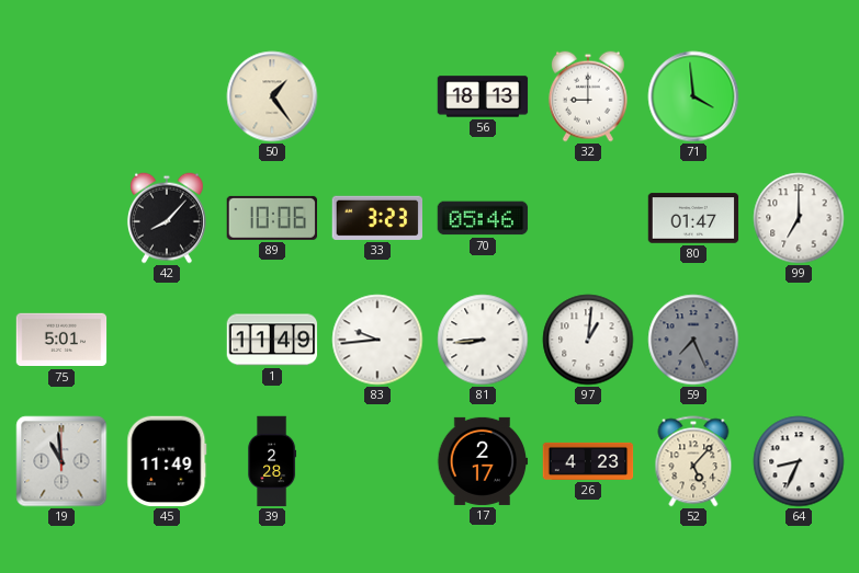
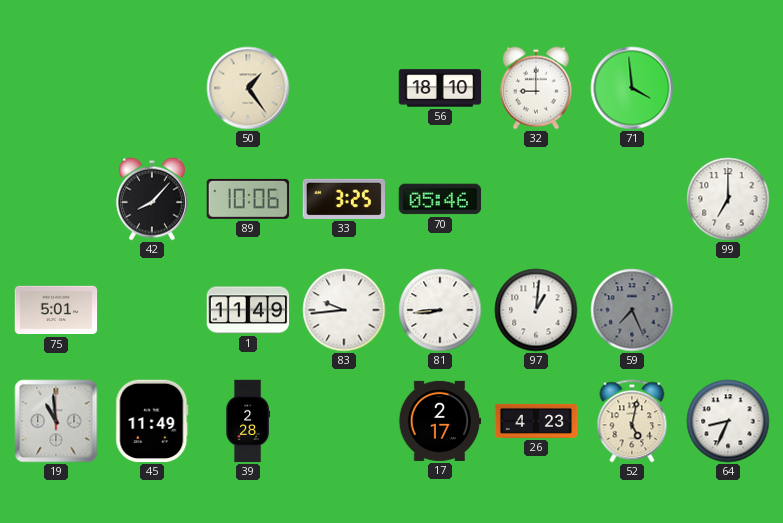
56: 18:13 -> 18:10 (440, 88)
33: 3:23 -> 3:25 (343, 199)
80: 01:47 -> none (693, 218)
52: 5:07 -> 5:02 (632, 421)
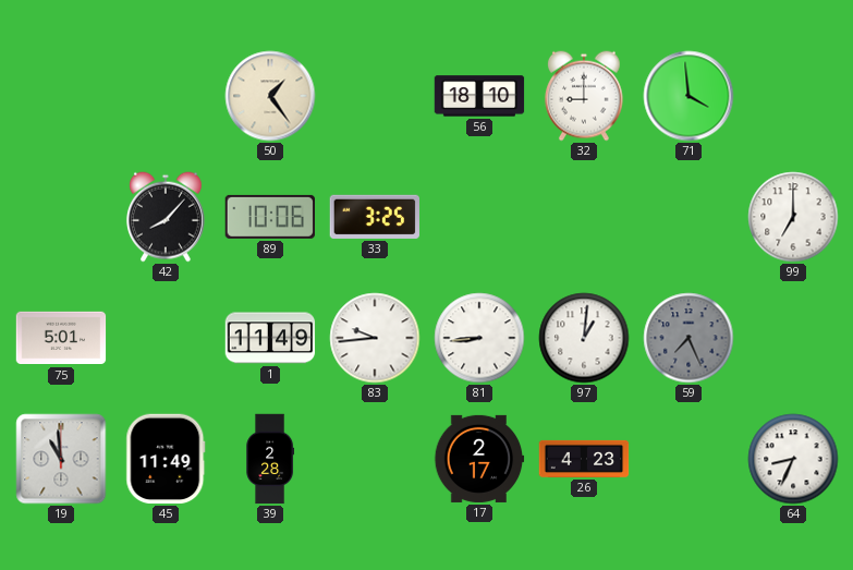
70: 05:46 -> none (440, 199)
52: 5:02 -> none (632, 421)
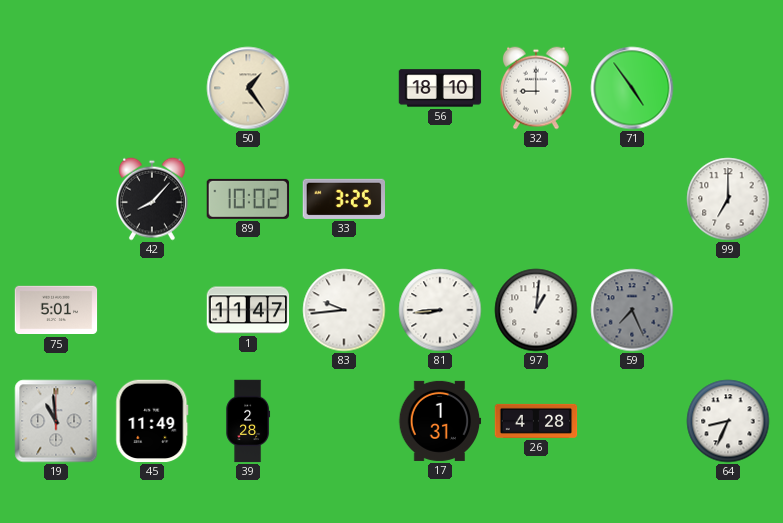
71: 3:59 -> 4:54 (632, 88)
89: 10:06 -> 10:02 (247, 199)
1: 11:49 -> 11:47 (248, 310)
17: 2:17 -> 1:31 (440, 421)
26: 4:23 -> 4:28 (536, 421)
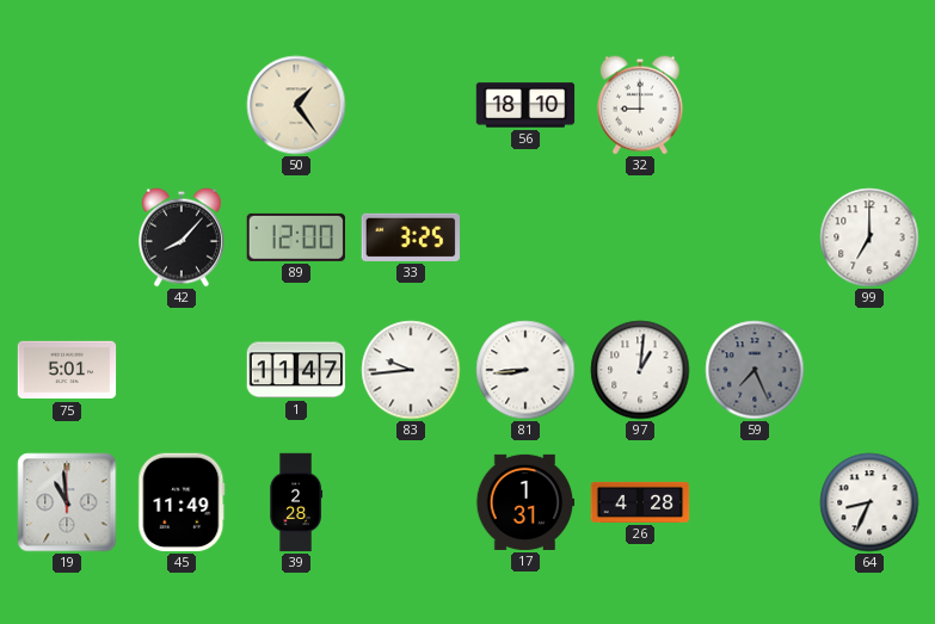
71: 4:54 -> none (632, 88)
89: 10:02 -> 12:00 (295, 237)
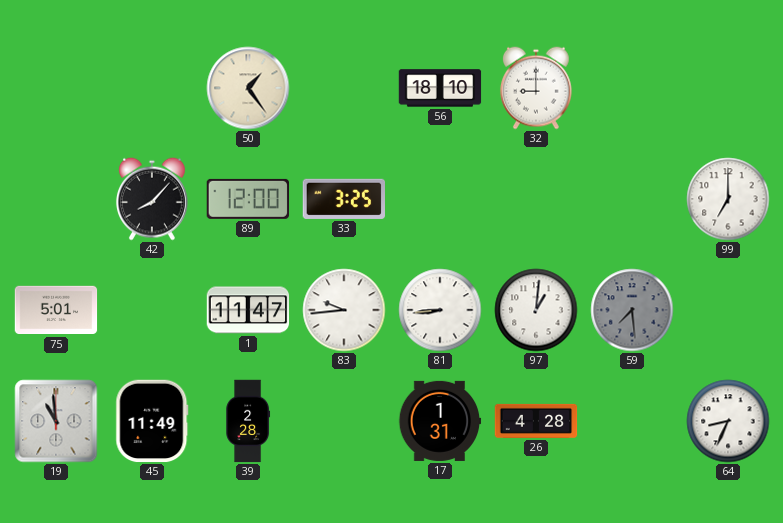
59: 7:26 -> 7:29 (632, 310)
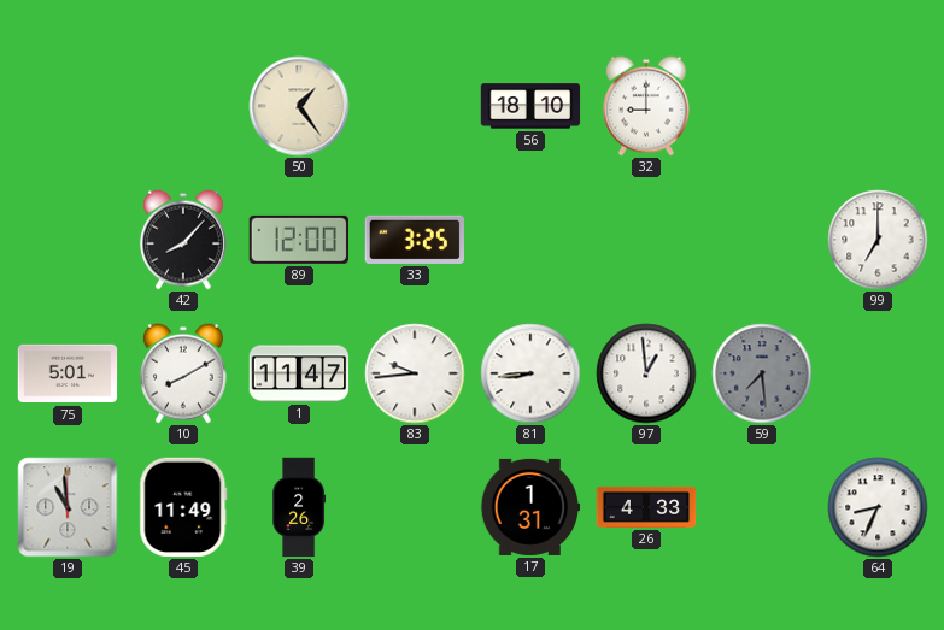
10: none -> 8:10 (183, 373)
97: 1:01 -> 12:59 (646, 373)
39: 2:28 -> 2:26 (299, 507)
26: 4:28 -> 4:33 (646, 507)
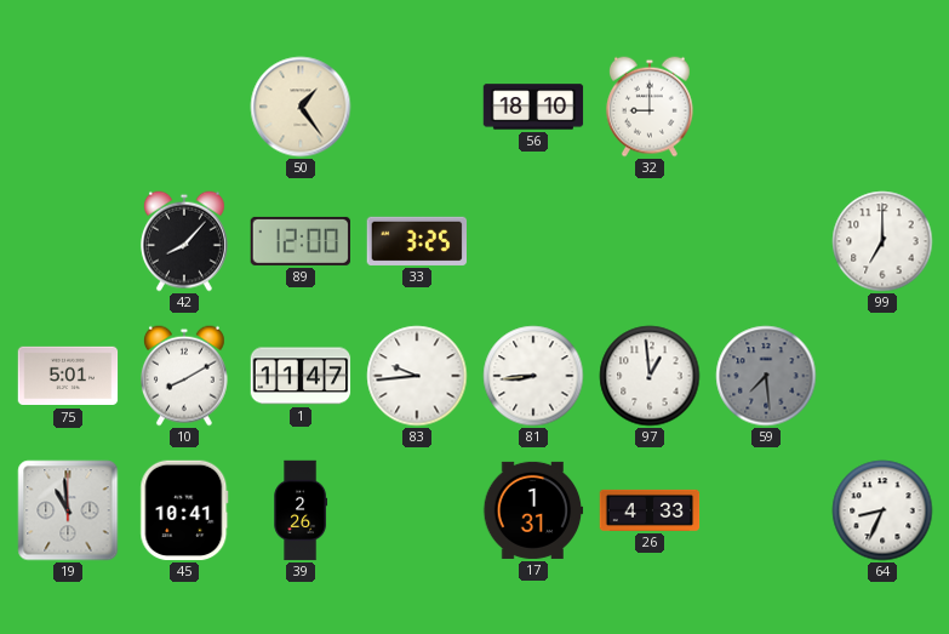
45: 11:49 -> 10:41 (184, 510)
